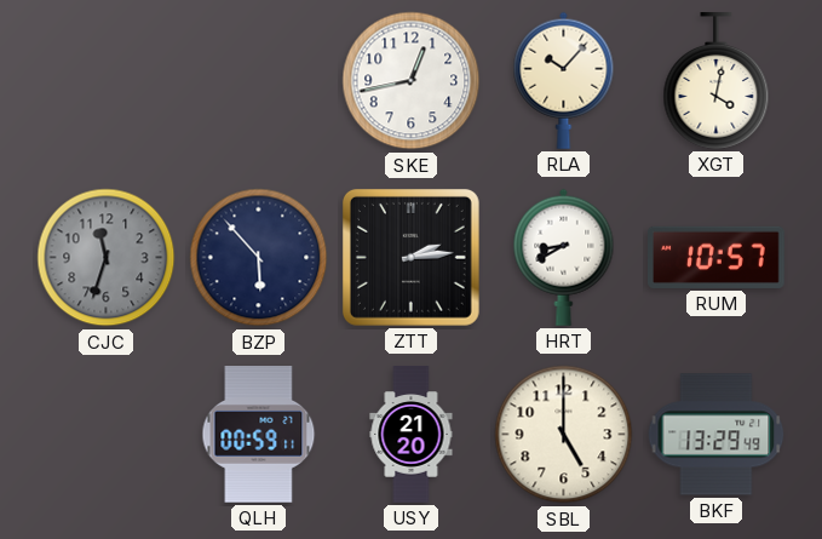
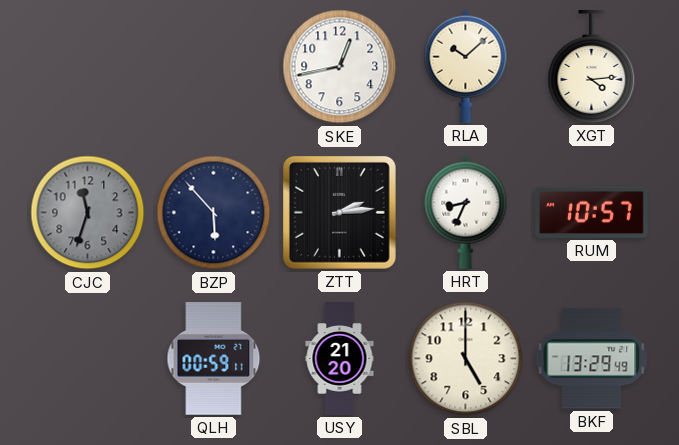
RLA: 10:07 -> 10:08 (466, 66)
XGT: 4:02 -> 4:14 (592, 67)
HRT: 8:40 -> 8:34 (466, 212)
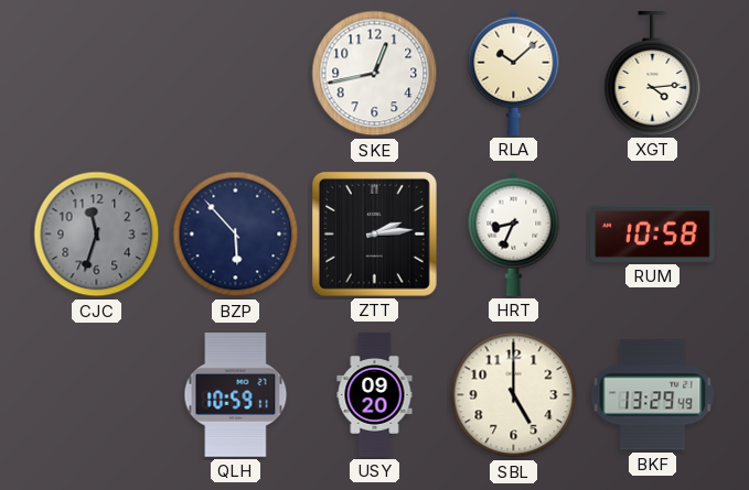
RUM: 10:57 -> 10:58 (653, 233)
QLH: 00:59 -> 10:59 (236, 395)
USY: 21:20 -> 09:20 (375, 395)
